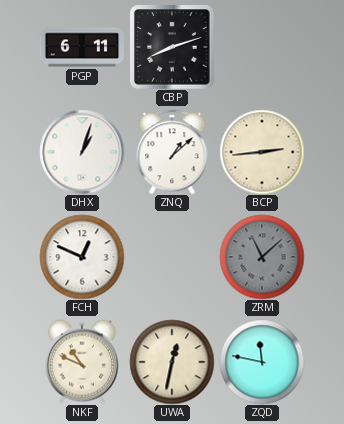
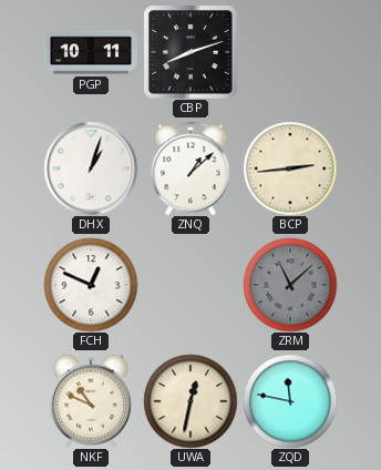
PGP: 6:11 -> 10:11 (90, 52)
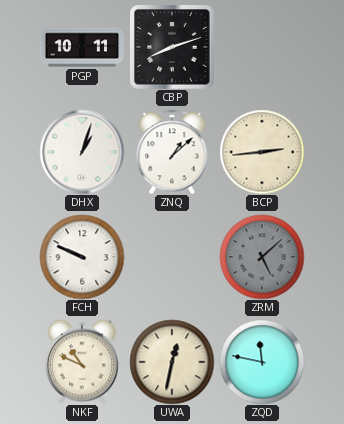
FCH: 12:49 -> 9:49 (82, 257)
ZRM: 11:08 -> 5:08 (262, 257)
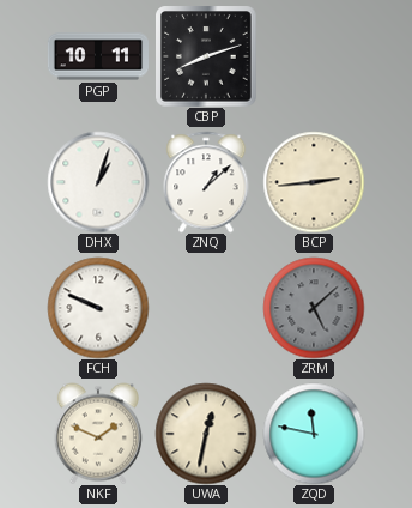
NKF: 10:49 -> 1:49 (98, 434)
